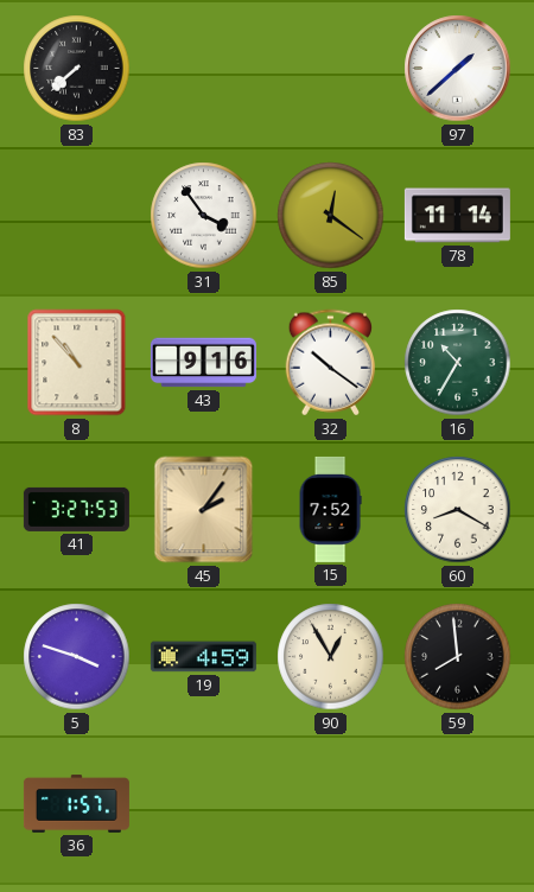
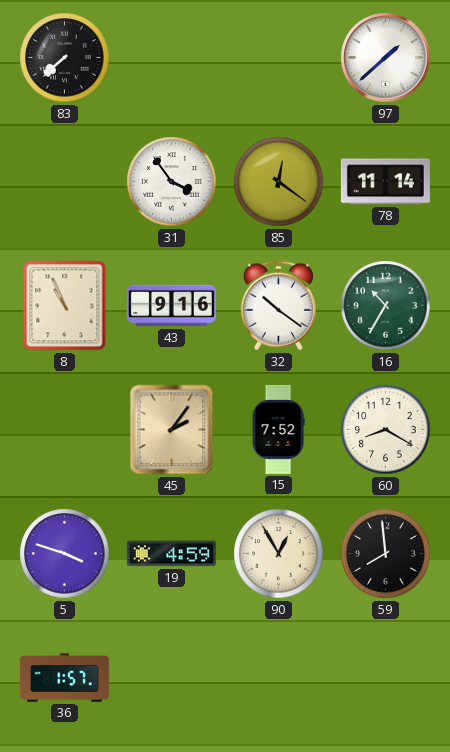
8: 10:53 -> 10:56 (65, 306)
41: 3:27 -> none (76, 509)
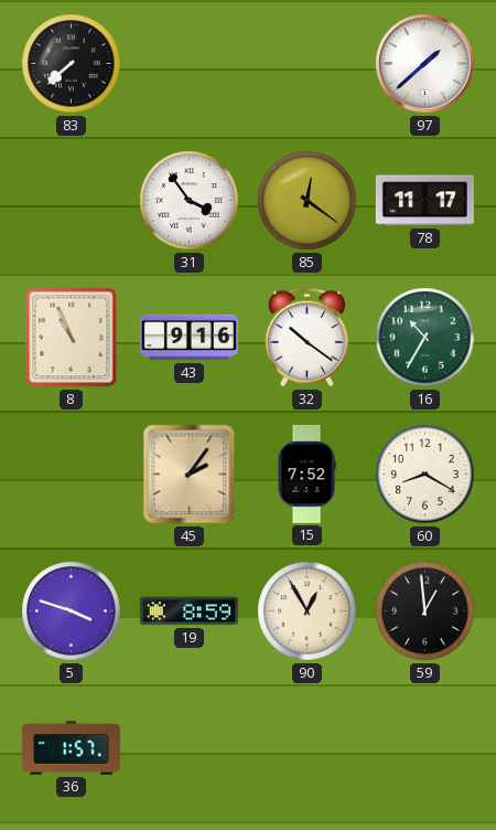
78: 11:14 -> 11:17 (424, 201)
19: 4:59 -> 8:59 (188, 611)
59: 7:59 -> 12:59 (425, 611)
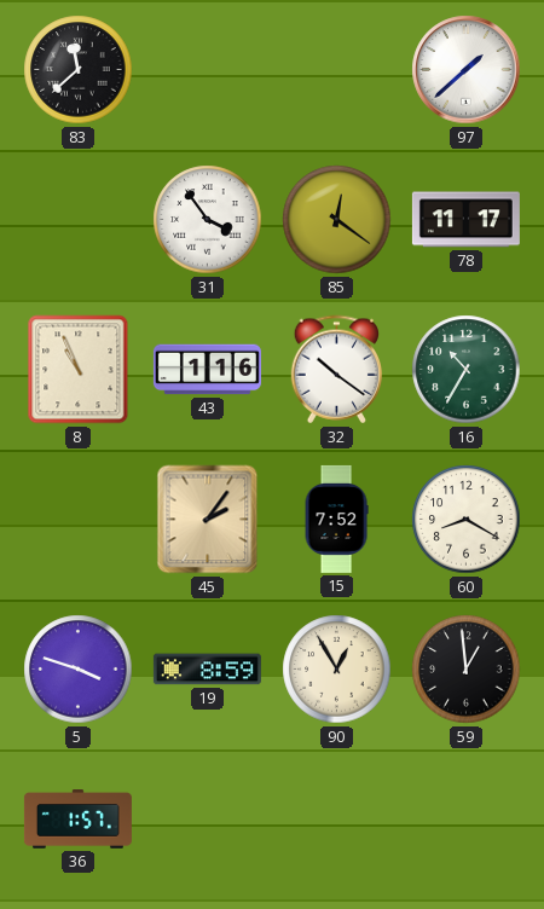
83: 7:38 -> 11:38 (79, 70)
43: 9:16 -> 1:16 (207, 370)
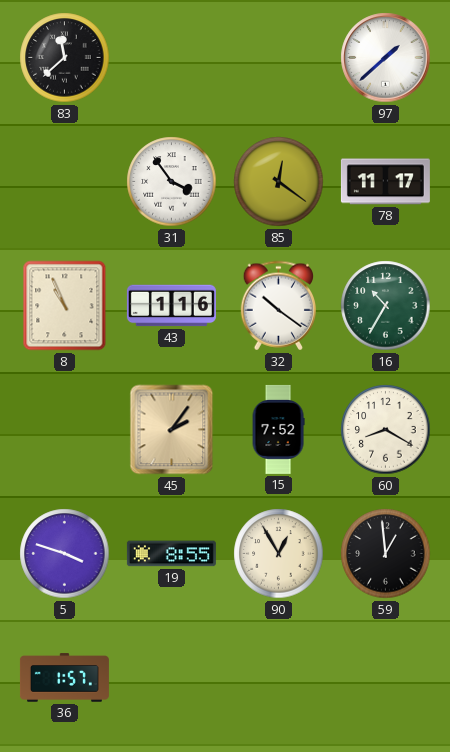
19: 8:59 -> 8:55 (171, 554)
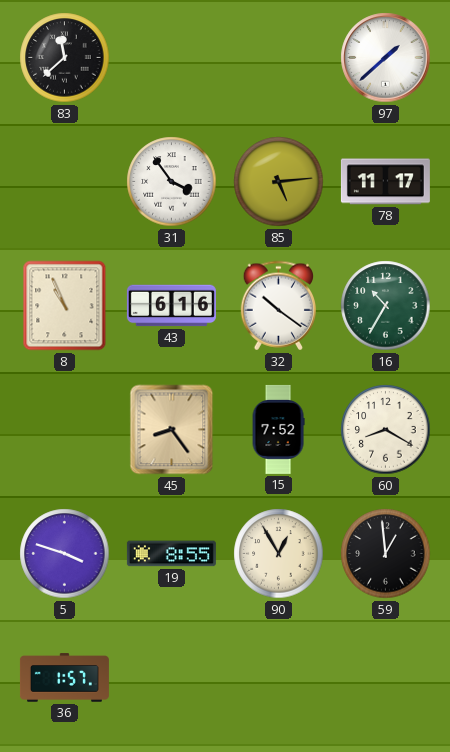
85: 12:21 -> 5:14 (279, 182)
43: 1:16 -> 6:16 (171, 306)
45: 2:06 -> 8:24 (172, 430)
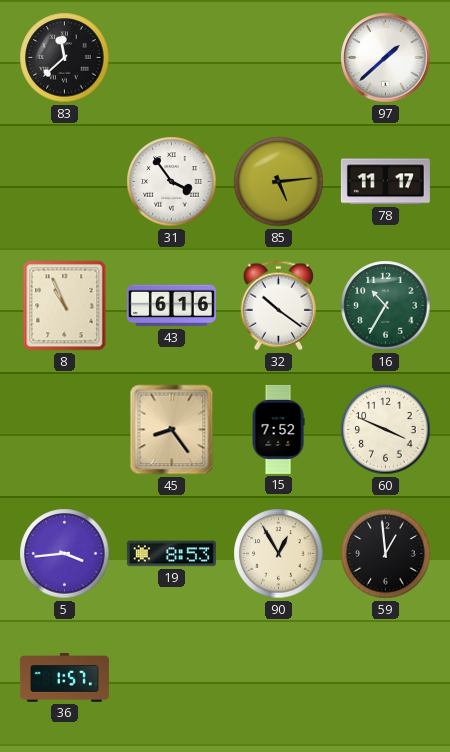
60: 8:20 -> 3:49 (386, 430)
5: 3:48 -> 3:44 (65, 554)
19: 8:55 -> 8:53 (171, 554)
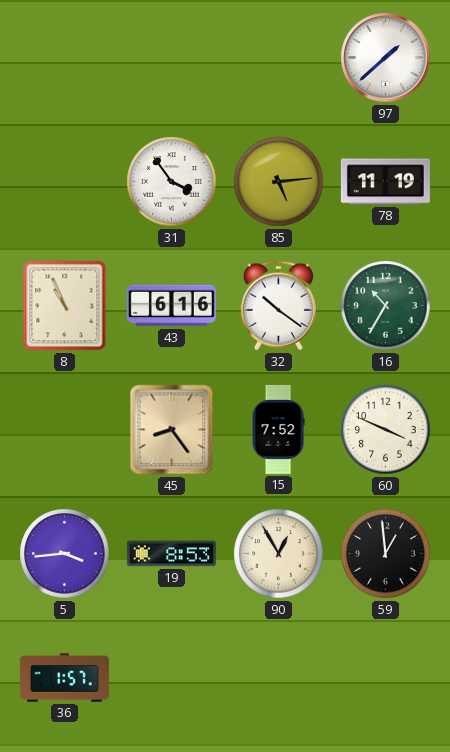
83: 11:38 -> none (65, 58)
78: 11:17 -> 11:19 (385, 182)
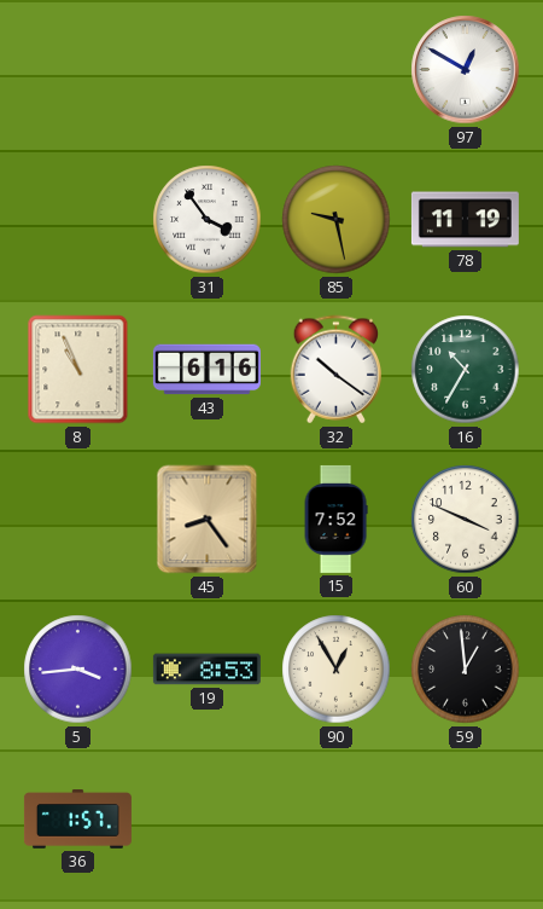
97: 1:38 -> 12:50 (466, 70)
85: 5:14 -> 9:28 (337, 220)
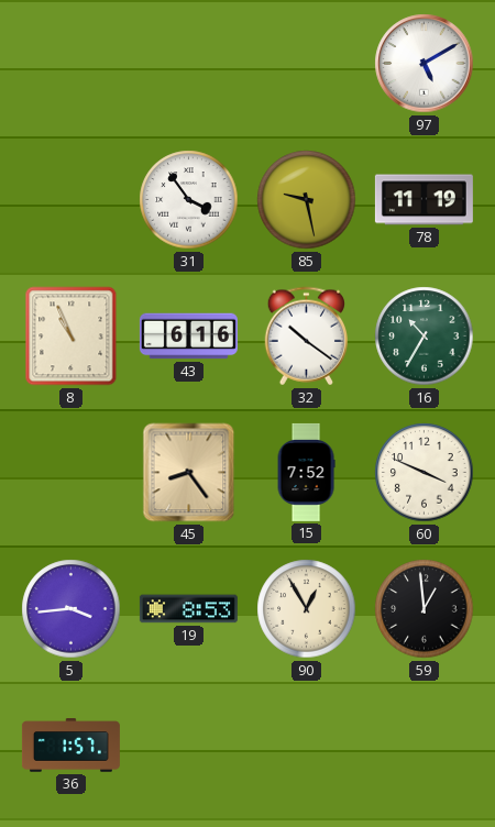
97: 12:50 -> 5:10 (425, 64)
